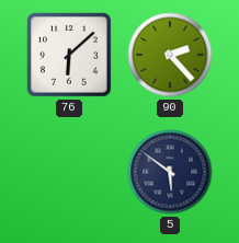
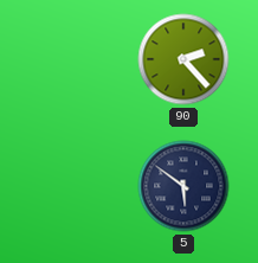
76: 6:08 -> none (69, 55)
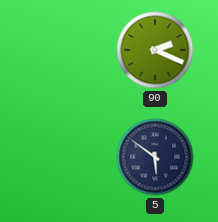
90: 2:23 -> 2:19 (155, 50)
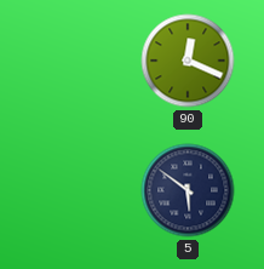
90: 2:19 -> 12:19 (188, 61)
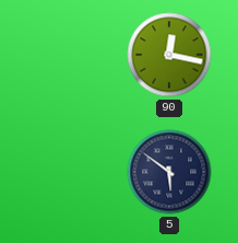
90: 12:19 -> 12:17 (169, 55)
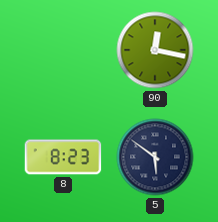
8: none -> 8:23 (63, 157)
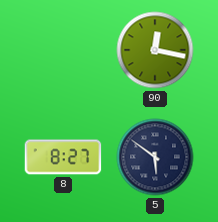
8: 8:23 -> 8:27 (63, 157)
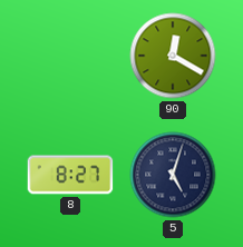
90: 12:17 -> 12:20 (173, 56)
5: 5:51 -> 5:03 (173, 175)
